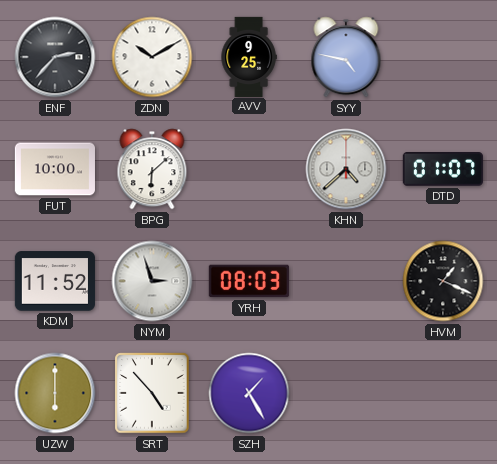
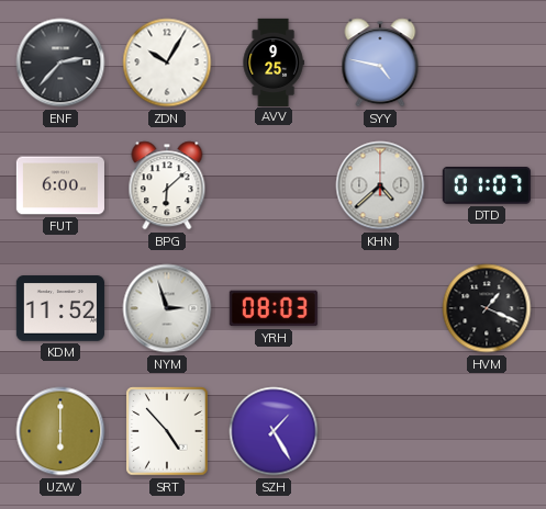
ZDN: 10:10 -> 10:05 (167, 63)
FUT: 10:00 -> 6:00 (60, 185)
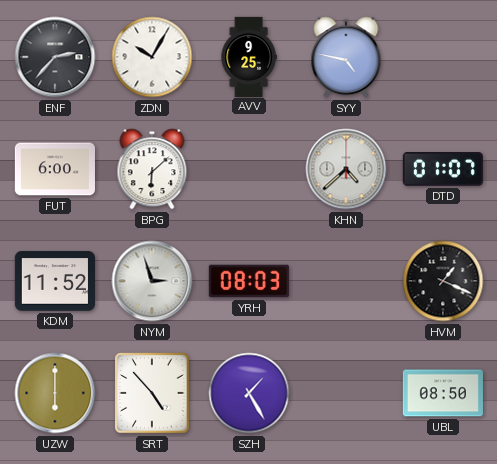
UBL: none -> 08:50 (443, 393)
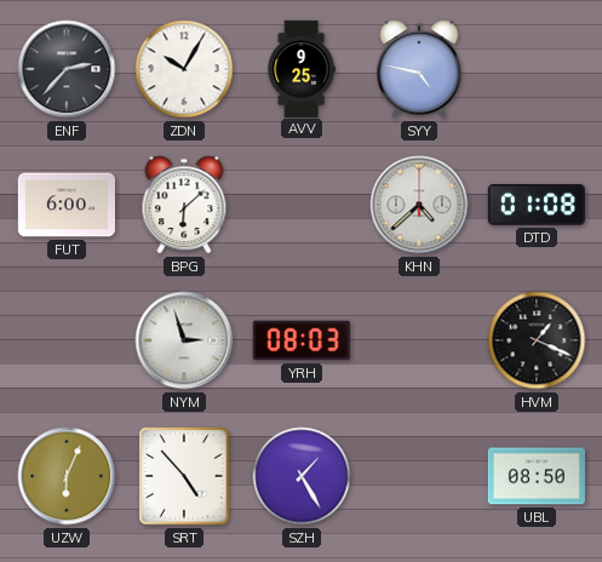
DTD: 01:07 -> 01:08 (537, 206)
KDM: 11:52 -> none (55, 281)
UZW: 6:00 -> 6:04 (67, 476)
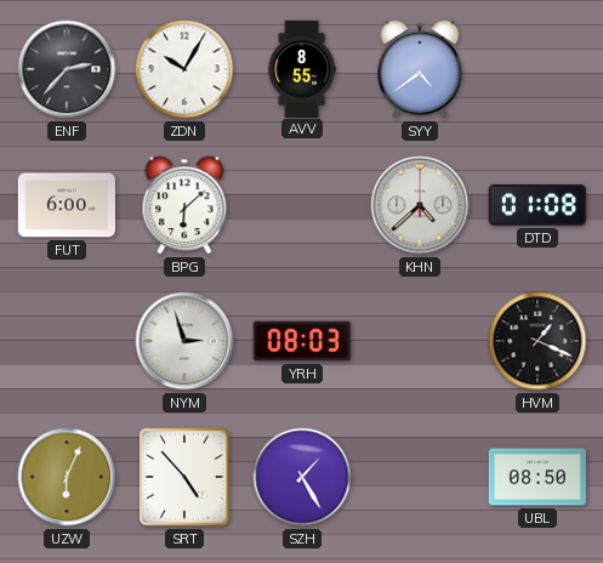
AVV: 9:25 -> 8:55 (302, 68)
SYY: 4:47 -> 4:39 (420, 69)
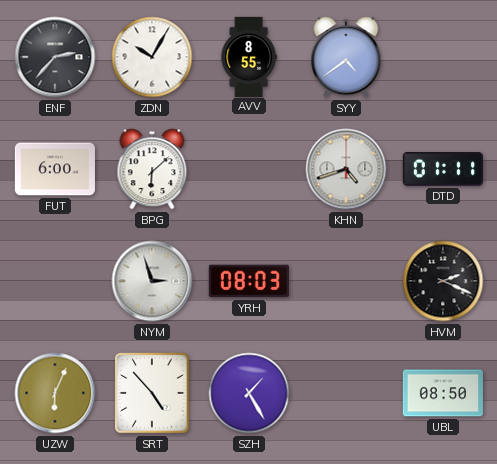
KHN: 4:38 -> 4:42 (346, 169)
DTD: 01:08 -> 01:11 (443, 170)
HVM: 1:19 -> 2:19 (443, 281)
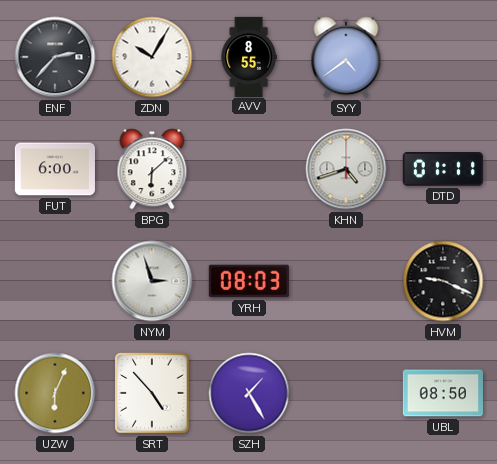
HVM: 2:19 -> 9:19 (443, 281)
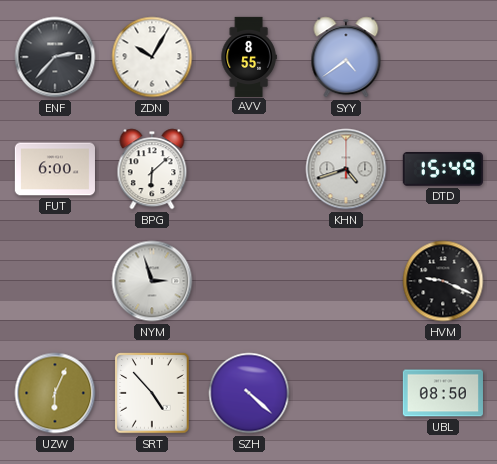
DTD: 01:11 -> 15:49 (443, 170)
YRH: 08:03 -> none (249, 281)
SZH: 1:25 -> 4:22 (249, 393)
